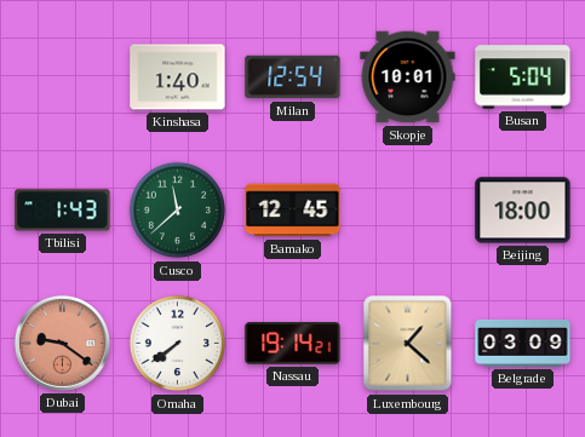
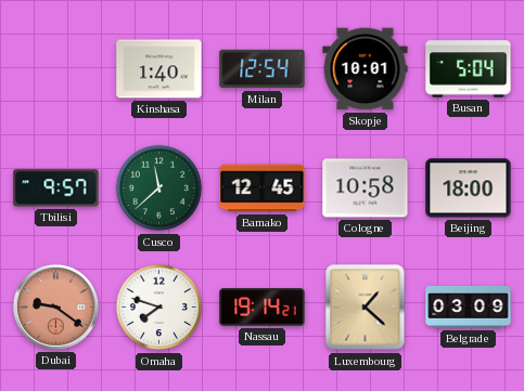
Tbilisi: 1:43 -> 9:57 (56, 188)
Cologne: none -> 10:58 (366, 188)
Omaha: 7:39 -> 7:48 (159, 308)
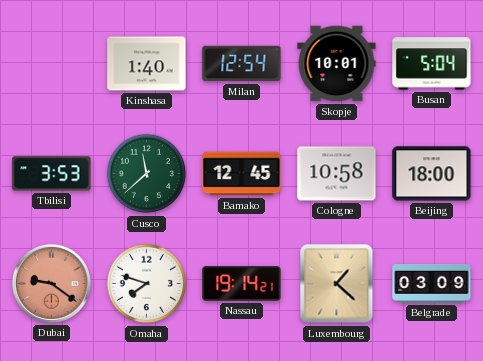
Tbilisi: 9:57 -> 3:53 (52, 174)
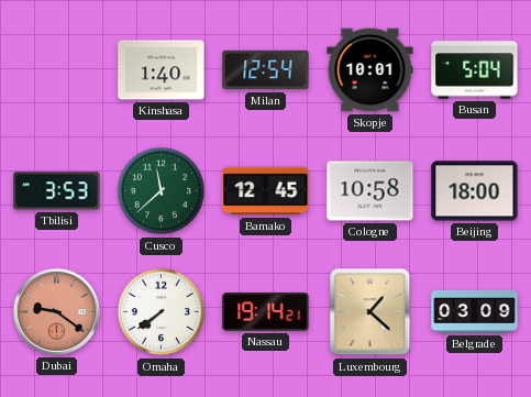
Omaha: 7:48 -> 7:39 (162, 312)
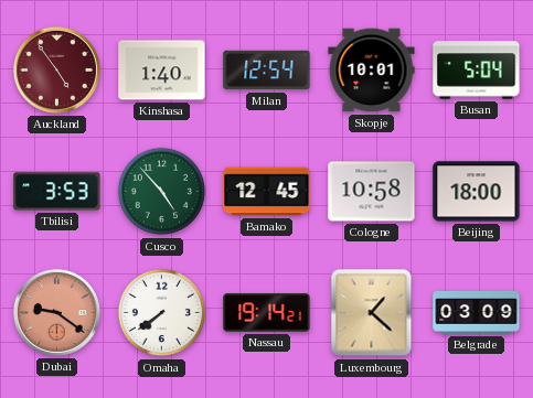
Auckland: none -> 4:54 (56, 69)
Cusco: 11:38 -> 4:53 (162, 192)
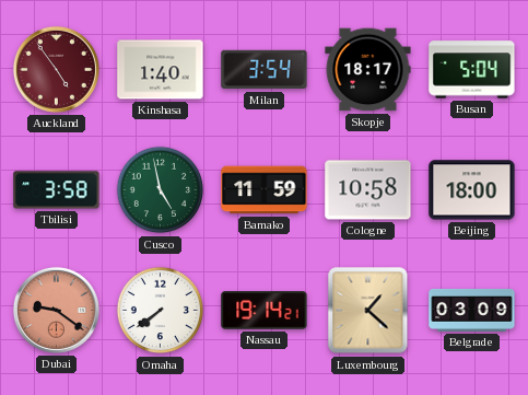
Milan: 12:54 -> 3:54 (265, 70)
Skopje: 10:01 -> 18:17 (368, 70)
Tbilisi: 3:53 -> 3:58 (57, 190)
Cusco: 4:53 -> 4:58 (161, 190)
Bamako: 12:45 -> 11:59 (265, 190)
